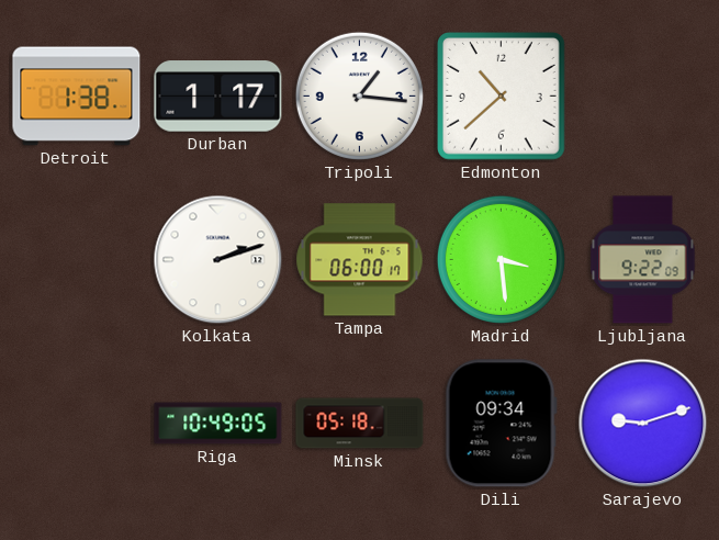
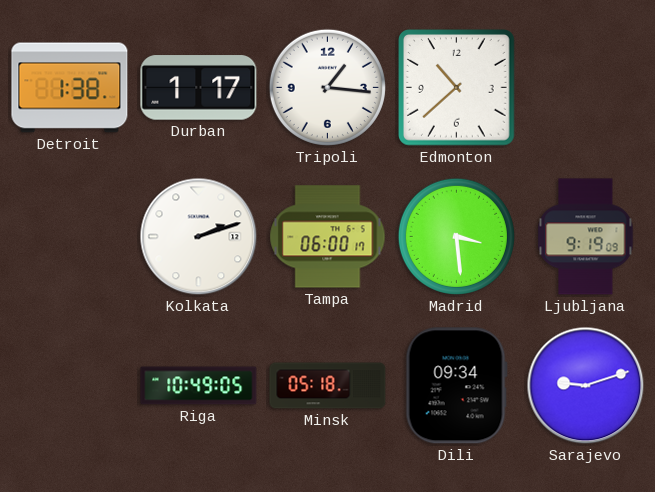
Ljubljana: 9:22 -> 9:19 (586, 237)
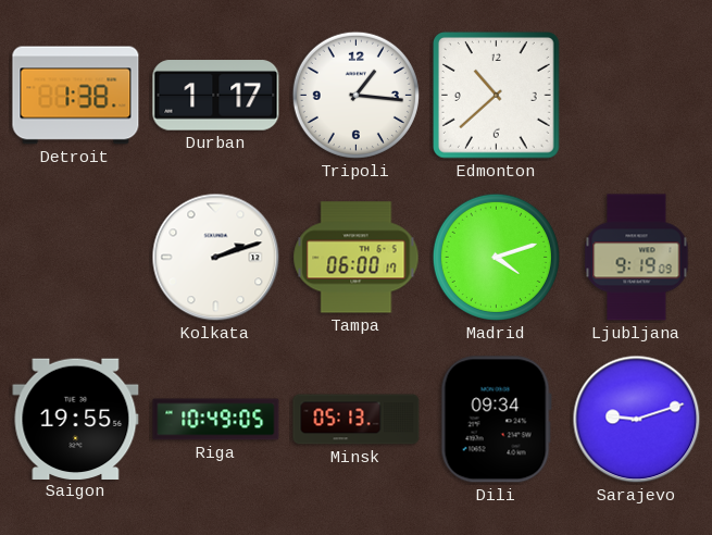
Madrid: 3:29 -> 4:12 (496, 257)
Saigon: none -> 19:55 (76, 419)
Minsk: 05:18 -> 05:13 (357, 420)
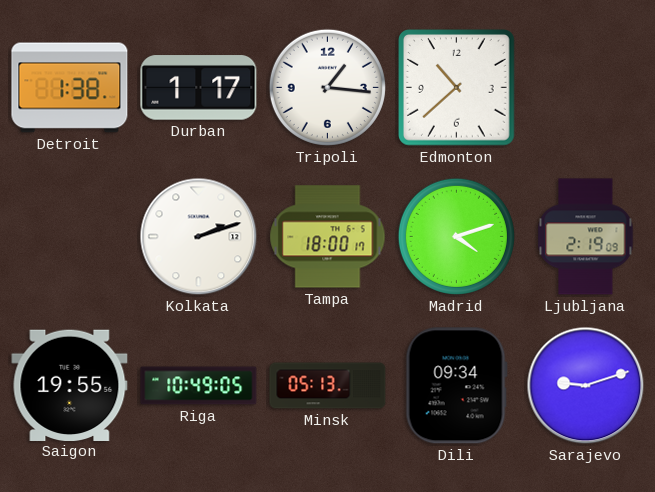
Tampa: 06:00 -> 18:00 (328, 237)
Ljubljana: 9:19 -> 2:19 (586, 237)
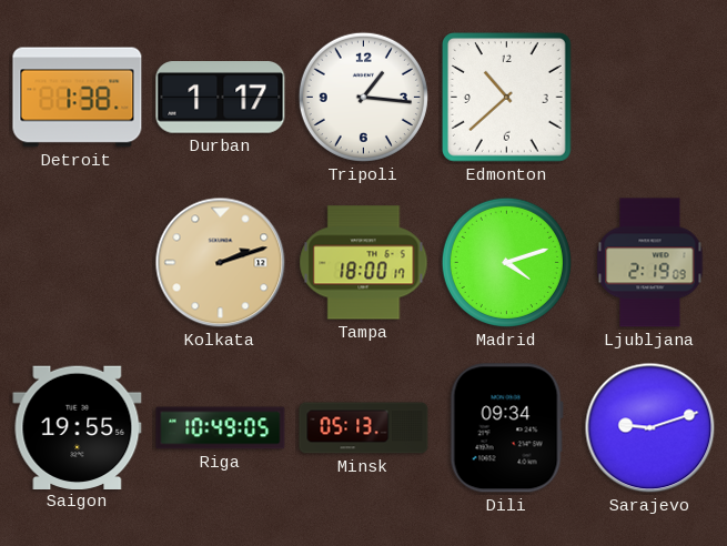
Kolkata dial: white -> champagne (221, 263)
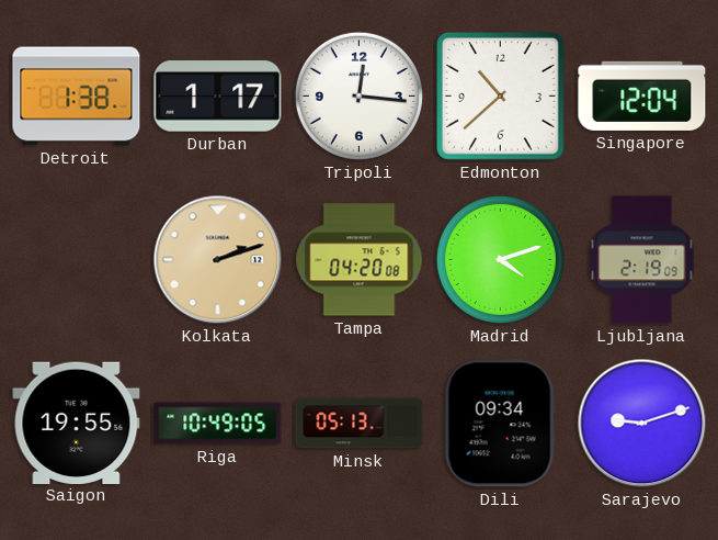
Tripoli: 1:16 -> 12:16 (358, 95)
Singapore: none -> 12:04 (642, 95)
Tampa: 18:00 -> 04:20 (360, 260)
